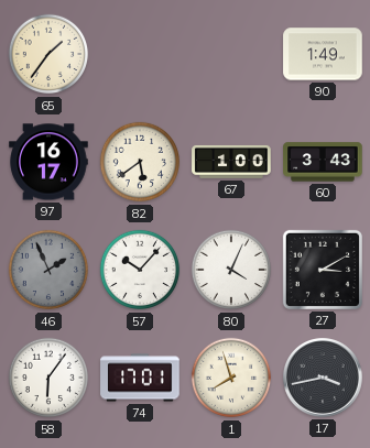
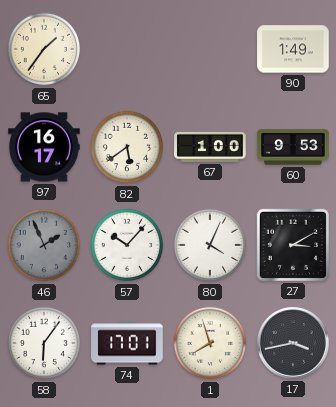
60: 3:43 -> 9:53 (293, 147)
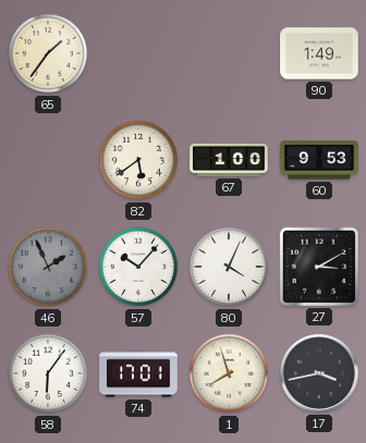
97: 16:17 -> none (44, 147)
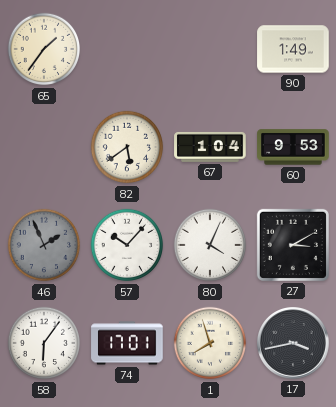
67: 1:00 -> 1:04 (210, 147)
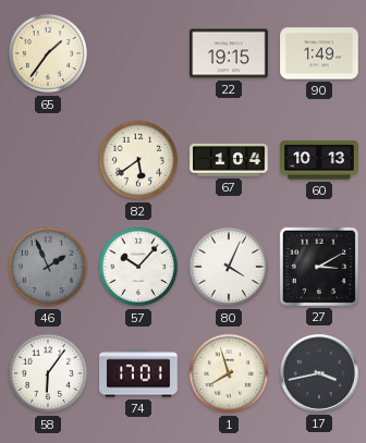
22: none -> 19:15 (229, 53)
60: 9:53 -> 10:13 (319, 160)
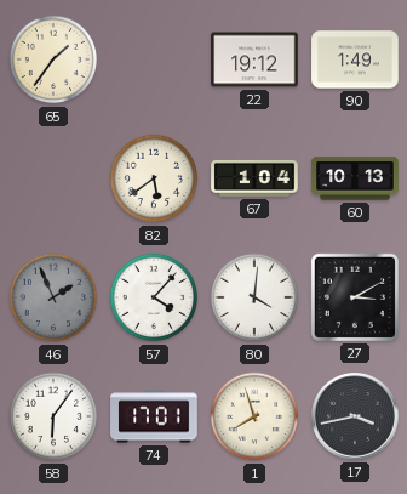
22: 19:15 -> 19:12 (254, 59)
57: 10:07 -> 4:07 (154, 297)
80: 4:04 -> 4:01 (254, 297)
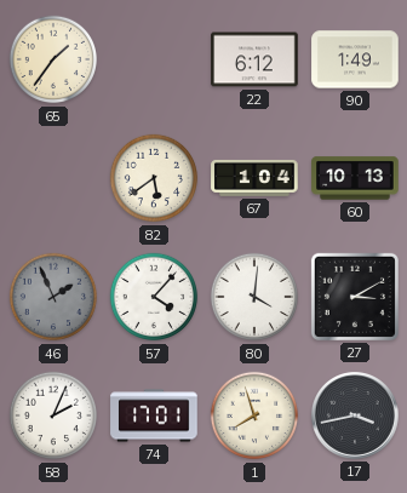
22: 19:12 -> 6:12 (254, 59)
58: 6:06 -> 2:04 (53, 415)
